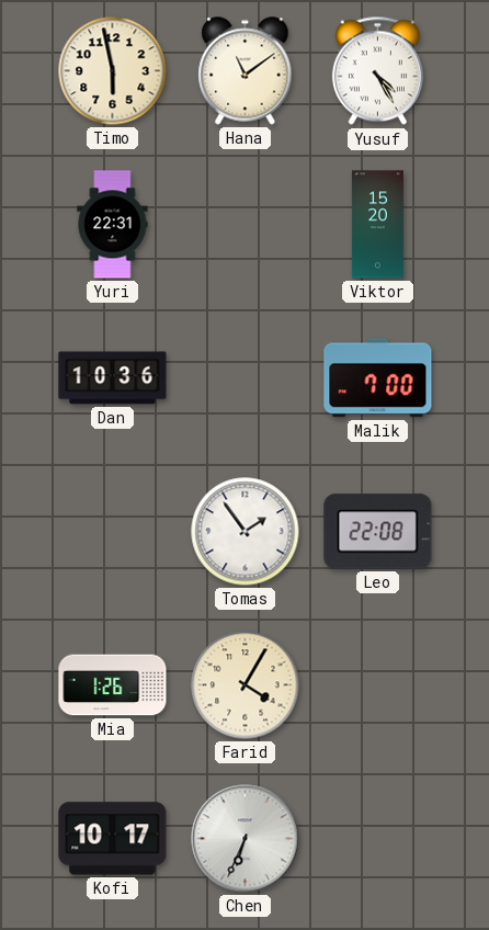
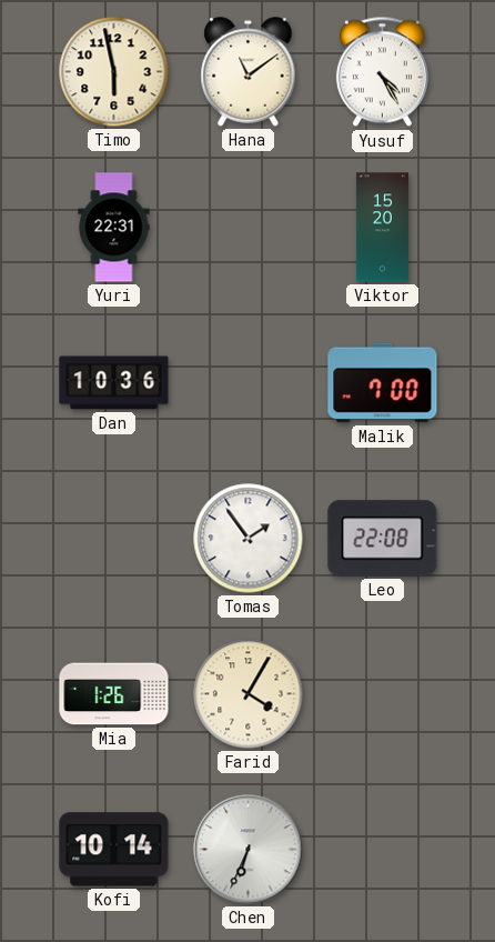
Kofi: 10:17 -> 10:14 (114, 850)
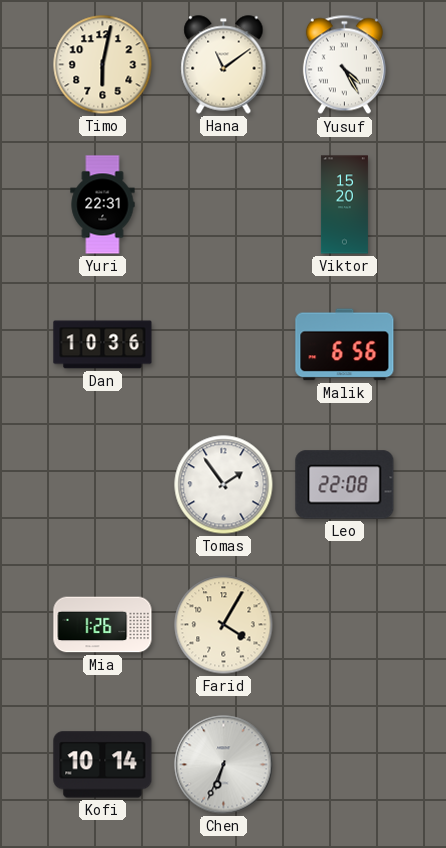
Timo: 5:58 -> 6:02 (103, 65)
Malik: 7:00 -> 6:56 (345, 345)
